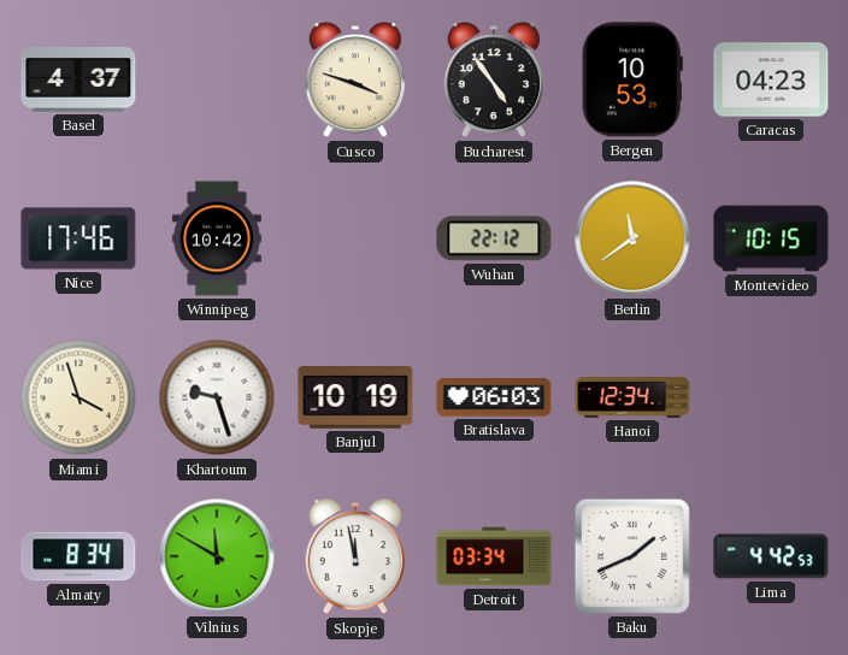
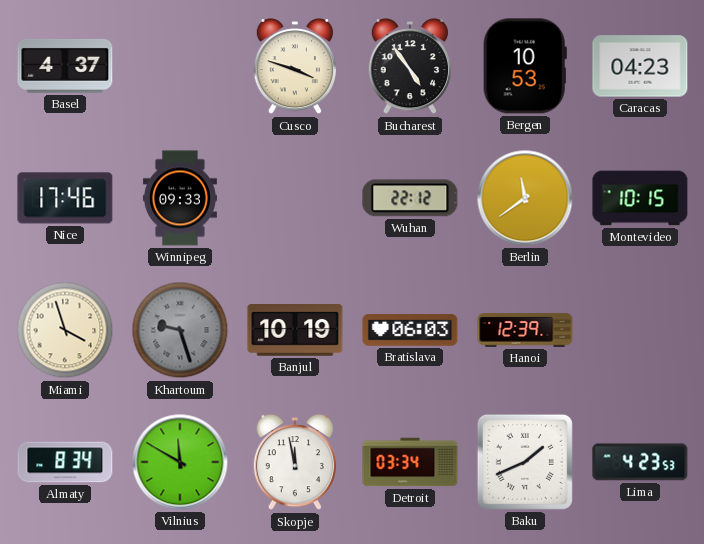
Winnipeg: 10:42 -> 09:33 (180, 198)
Khartoum dial: white -> grey (180, 330)
Hanoi: 12:34 -> 12:39 (525, 330)
Lima: 4:42 -> 4:23 (640, 462)
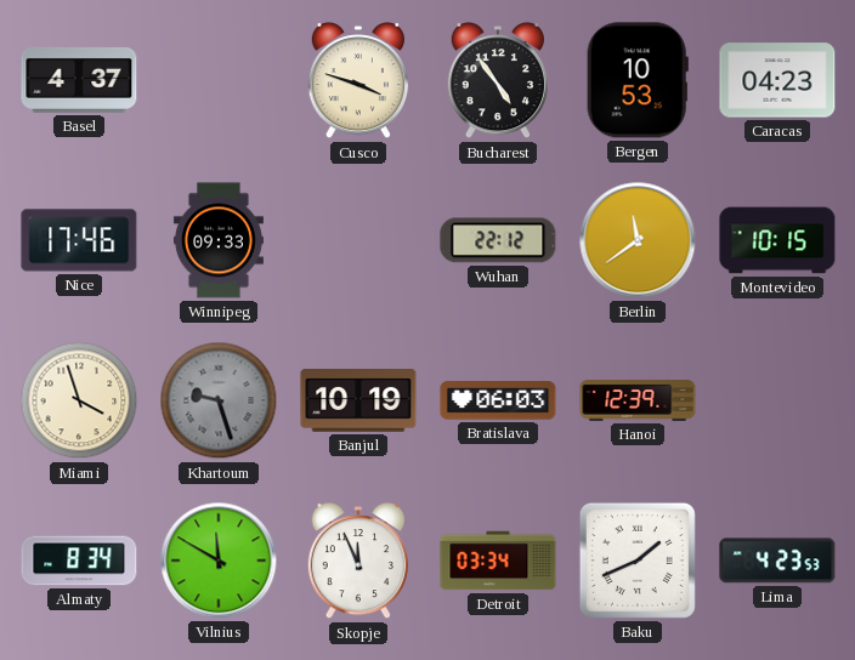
Skopje: 11:58 -> 11:56 (357, 562)
